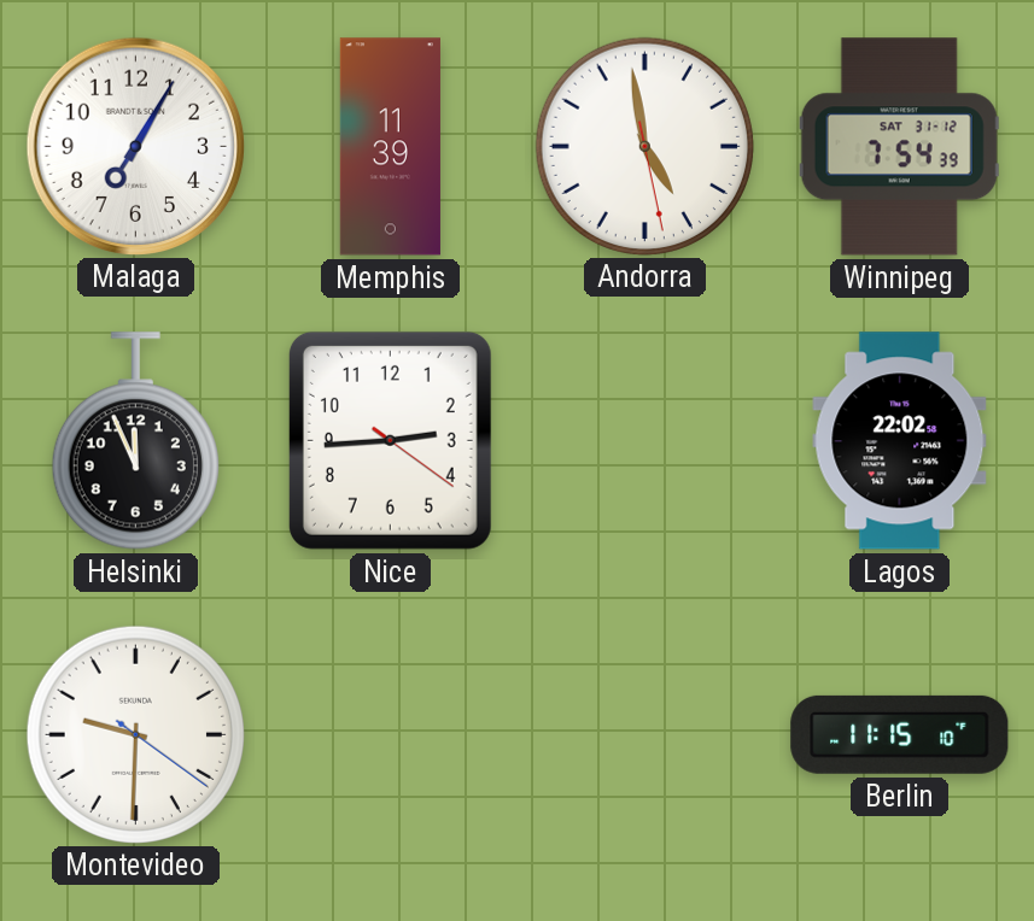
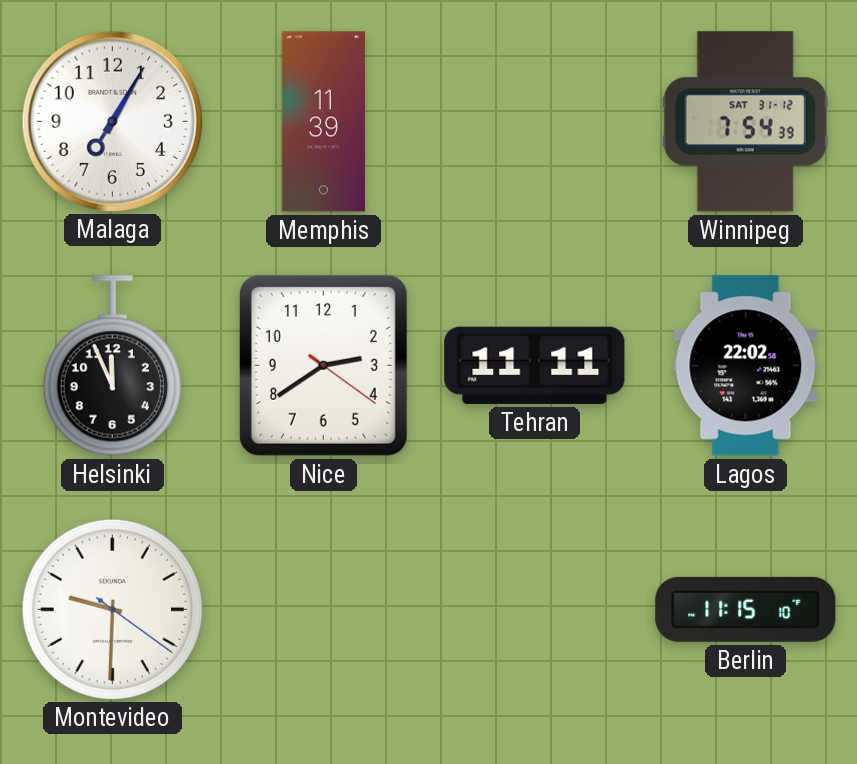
Andorra: 4:58 -> none (644, 146)
Nice: 2:44 -> 2:39 (323, 365)
Tehran: none -> 11:11 (535, 365)
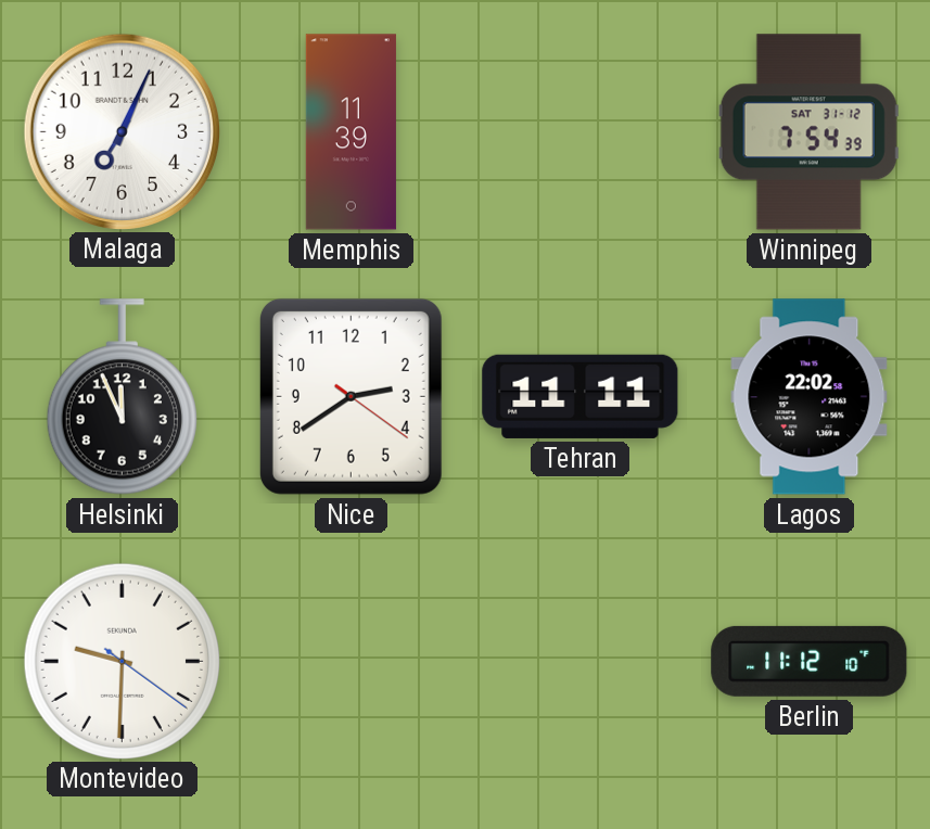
Malaga: 7:05 -> 7:04 (122, 131)
Berlin: 11:15 -> 11:12 (810, 661)
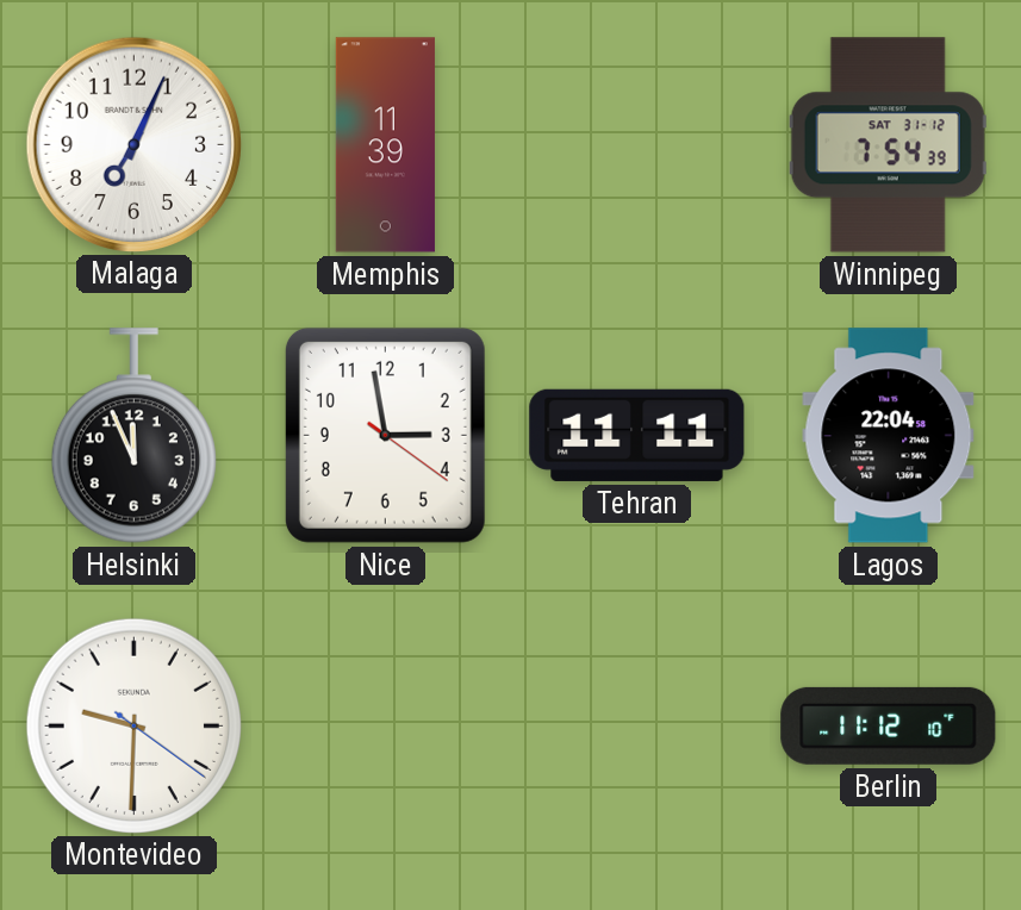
Nice: 2:39 -> 2:58 (385, 435)
Lagos: 22:02 -> 22:04 (889, 436)
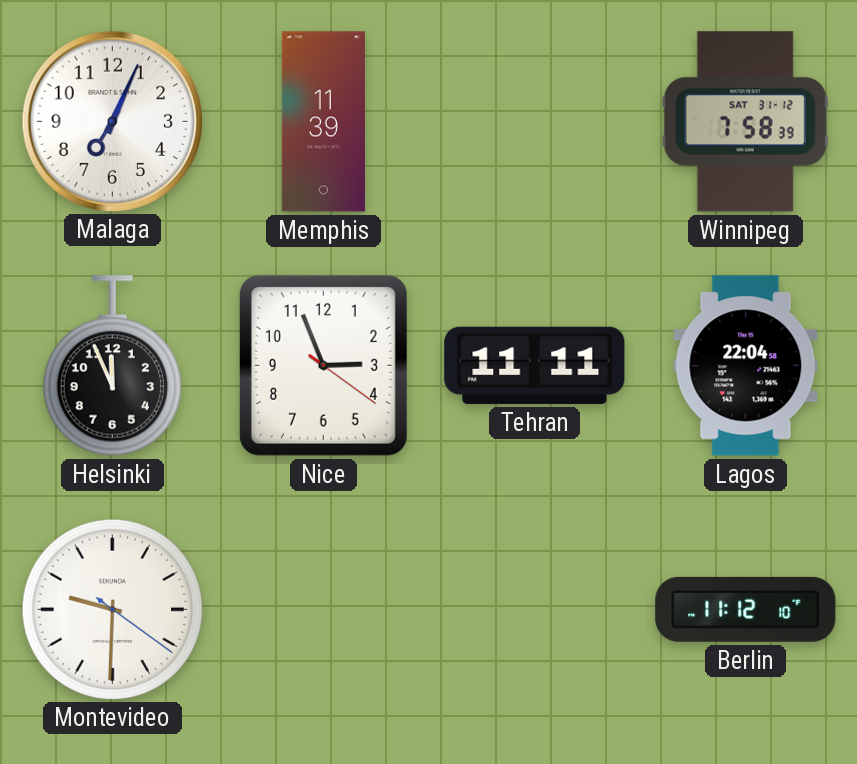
Winnipeg: 7:54 -> 7:58 (745, 122)
Nice: 2:58 -> 2:56 (323, 365)
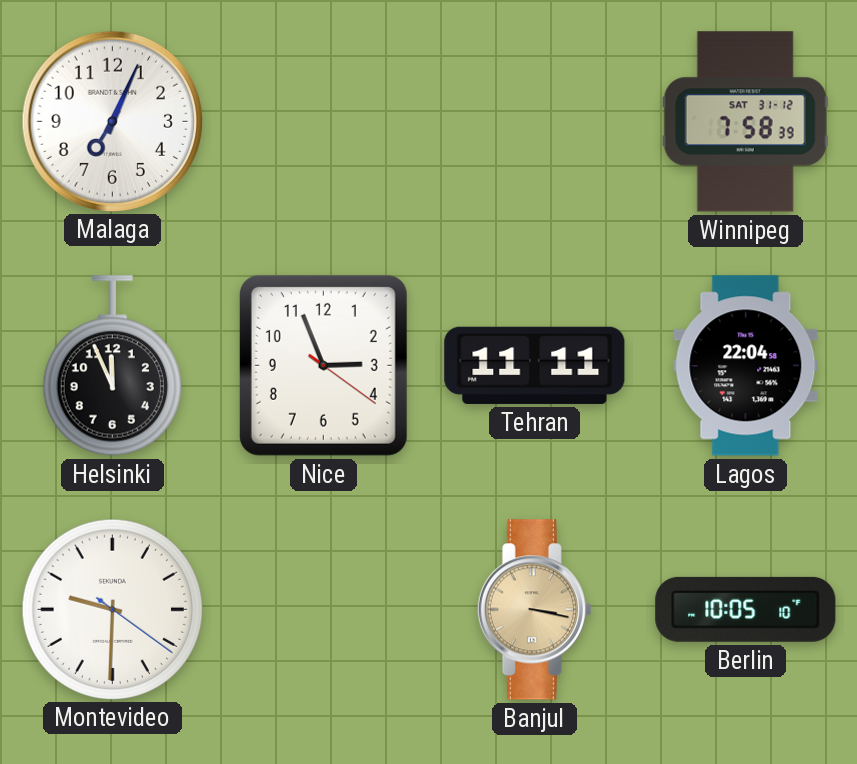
Memphis: 11:39 -> none (323, 122)
Banjul: none -> 3:17 (534, 610)
Berlin: 11:12 -> 10:05 (746, 609)
